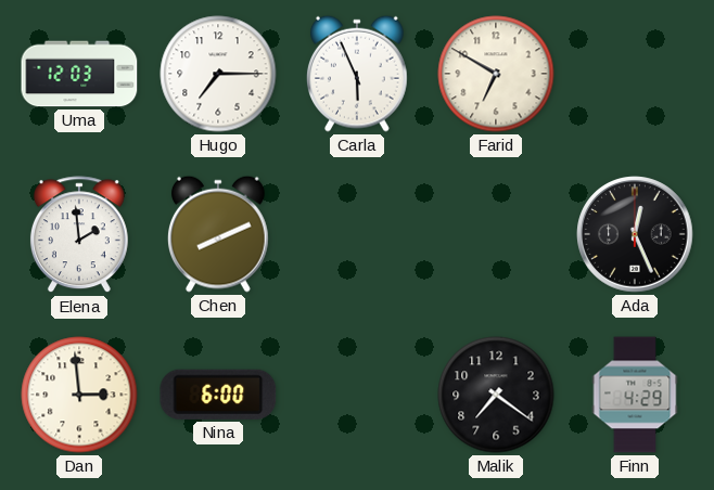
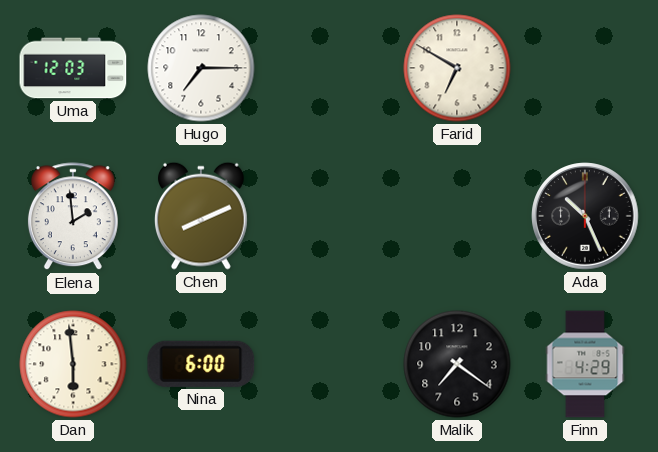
Carla: 5:56 -> none (357, 74)
Ada: 12:26 -> 10:26 (585, 216)
Dan: 2:59 -> 5:59 (73, 364)
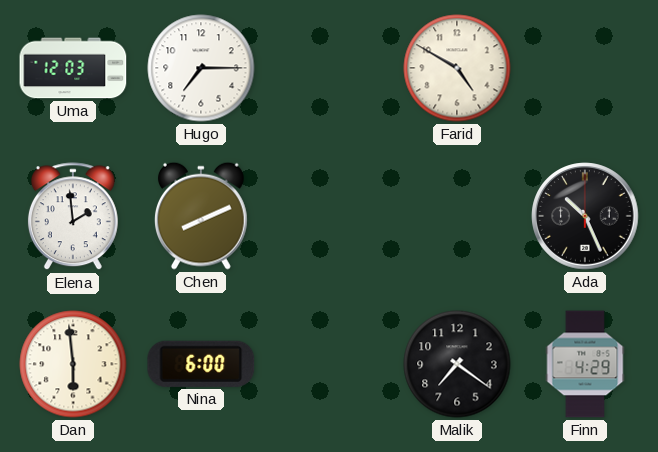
Farid: 6:50 -> 4:50 (457, 68)
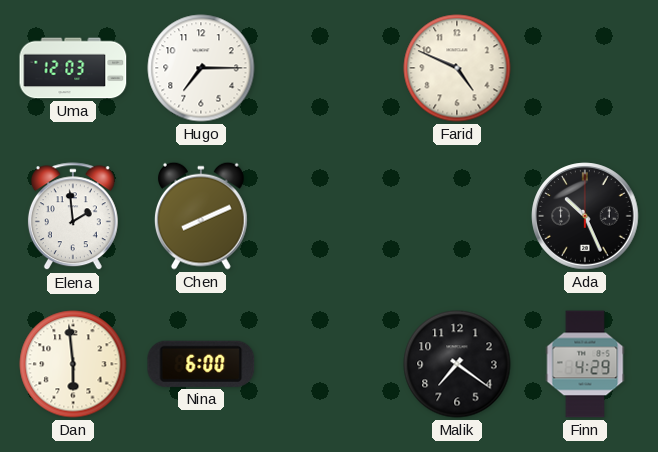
Farid: 4:50 -> 4:49 (457, 68)
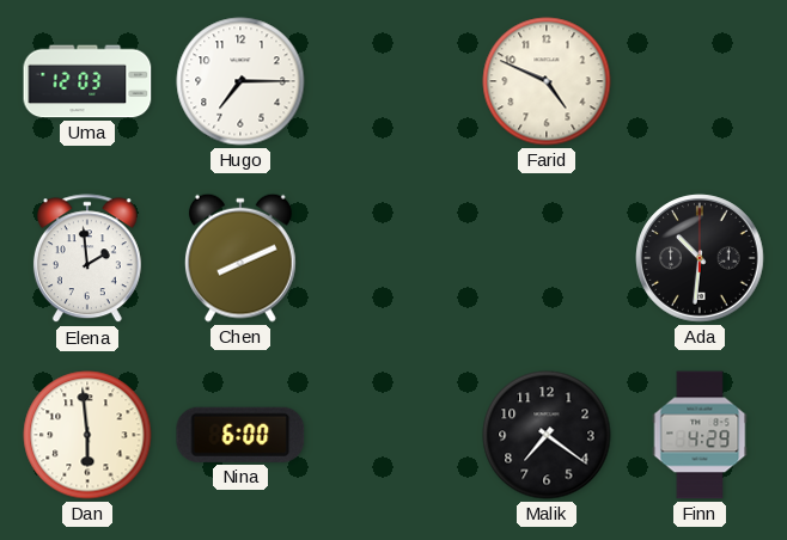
Ada: 10:26 -> 10:31 (700, 258)
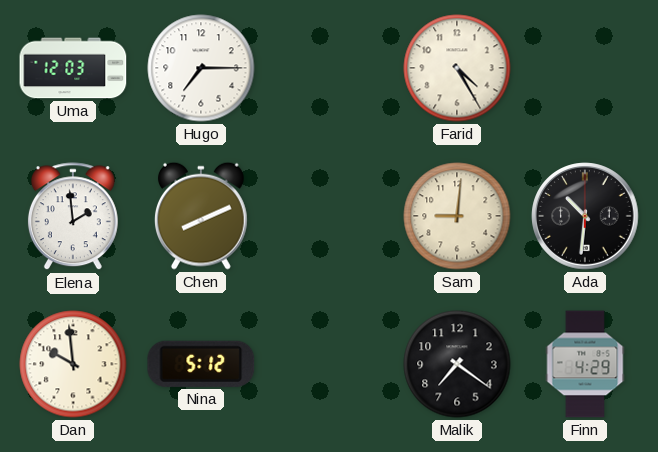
Farid: 4:49 -> 4:25 (457, 68)
Sam: none -> 9:01 (457, 216)
Dan: 5:59 -> 9:59 (73, 364)
Nina: 6:00 -> 5:12 (201, 364)
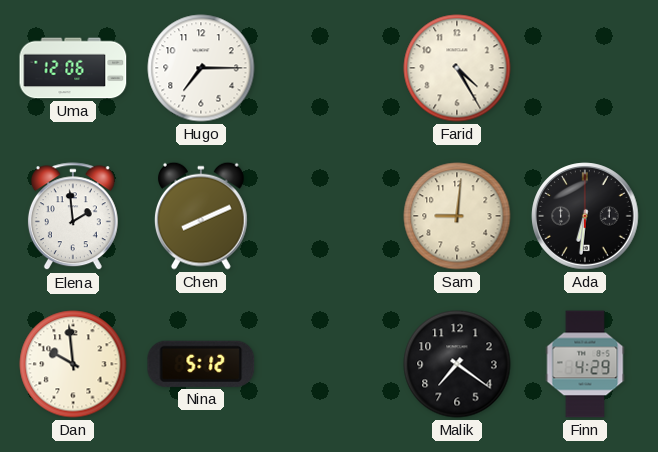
Uma: 12:03 -> 12:06 (73, 68)
Ada: 10:31 -> 6:31 (585, 216)
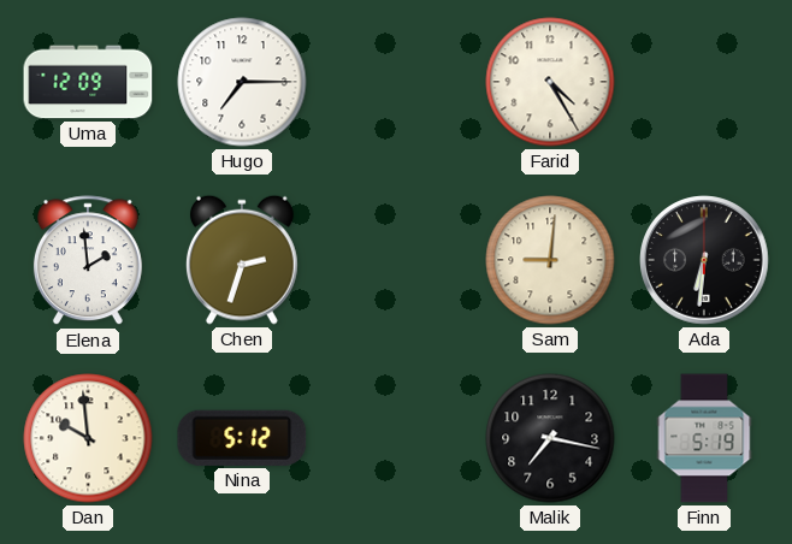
Uma: 12:06 -> 12:09 (88, 82)
Chen: 8:11 -> 2:33 (242, 260)
Malik: 7:21 -> 7:17 (550, 438)
Finn: 4:29 -> 5:19 (704, 438)
